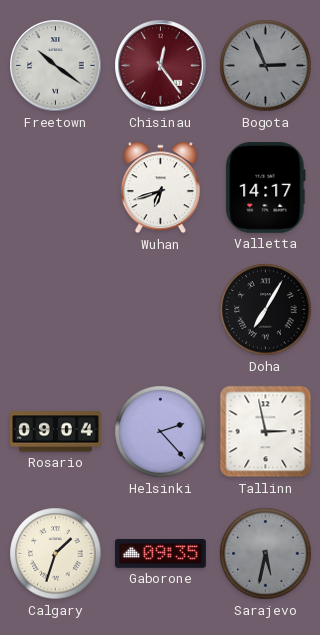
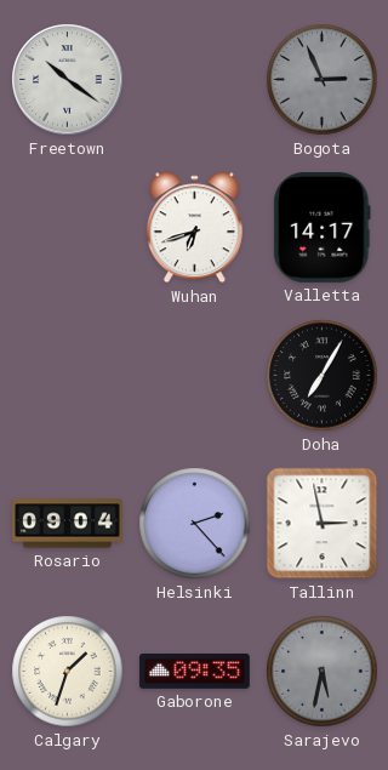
Chisinau: 12:24 -> none (161, 66)
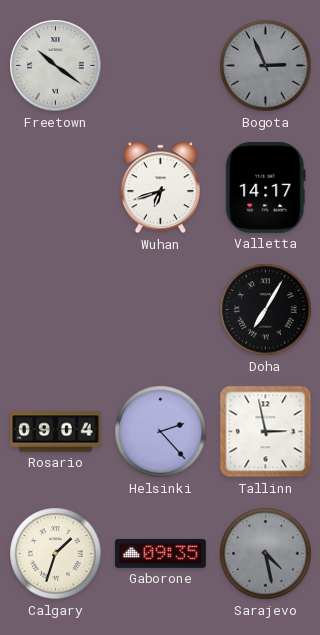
Sarajevo: 5:32 -> 4:28 (266, 554)
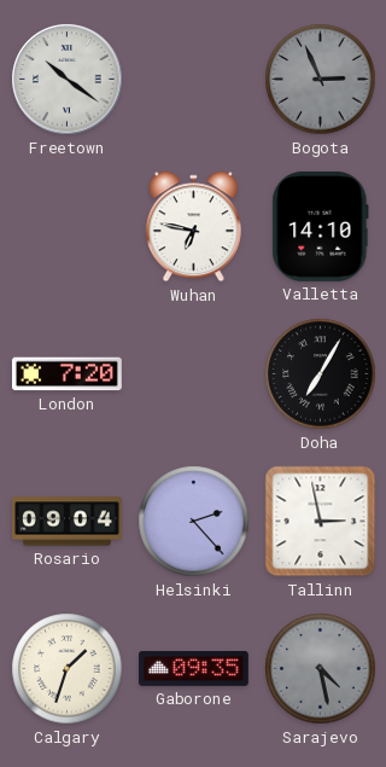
Wuhan: 6:42 -> 6:47 (193, 227)
Valletta: 14:17 -> 14:10 (321, 226)
London: none -> 7:20 (66, 374)
